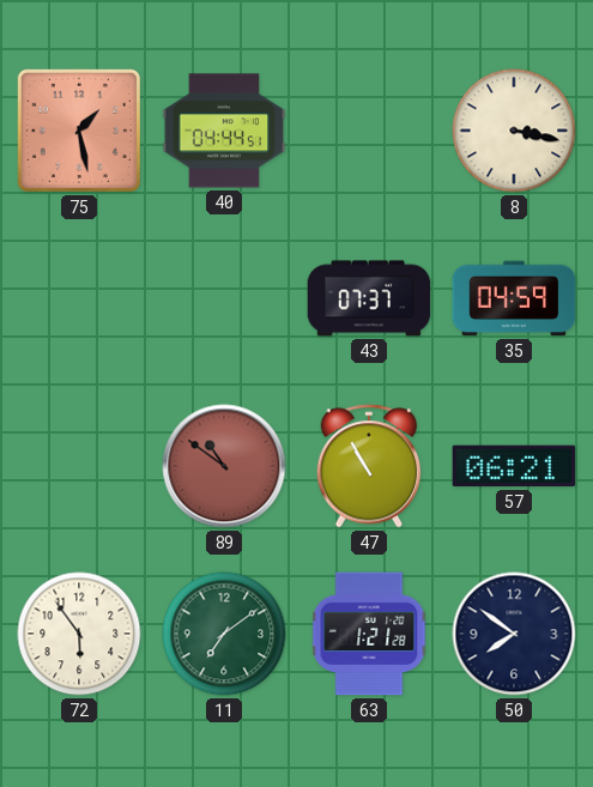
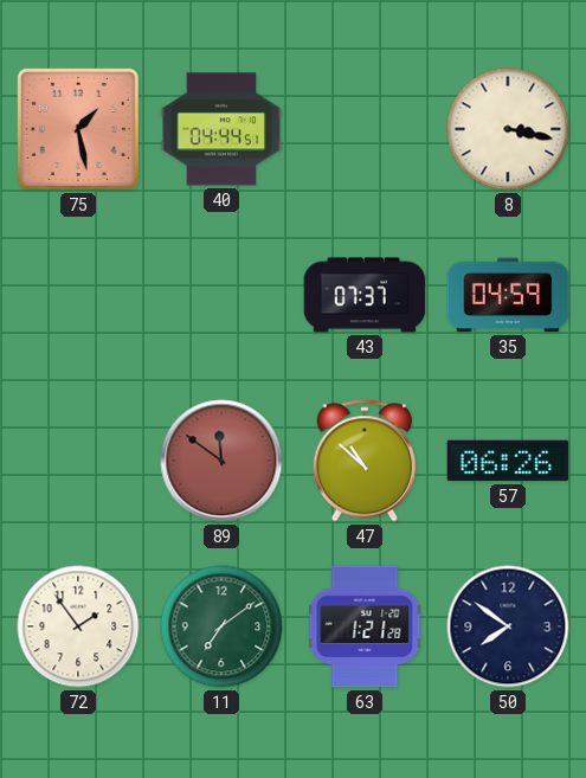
89: 10:51 -> 11:51 (221, 461)
47: 10:55 -> 10:52 (365, 461)
57: 06:21 -> 06:26 (508, 461)
72: 5:54 -> 1:54 (78, 626)
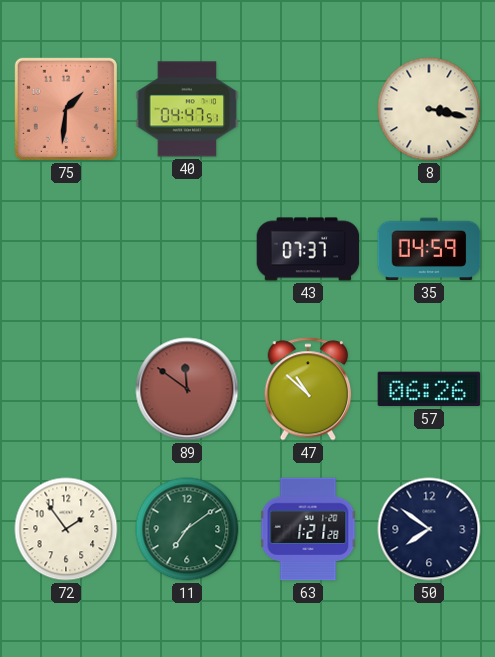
75: 1:28 -> 1:31 (66, 109)
40: 04:44 -> 04:47 (187, 109)
